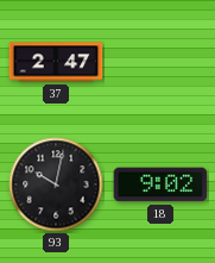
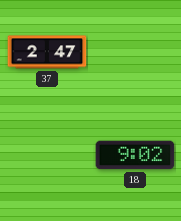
93: 10:02 -> none (56, 184)
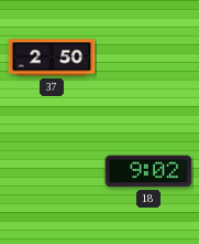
37: 2:47 -> 2:50 (52, 57)
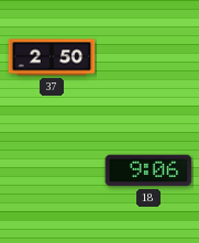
18: 9:02 -> 9:06 (148, 170)
